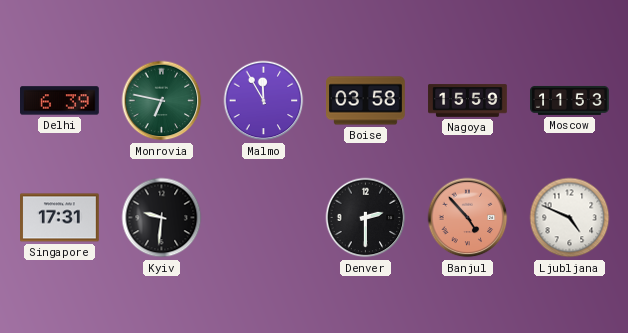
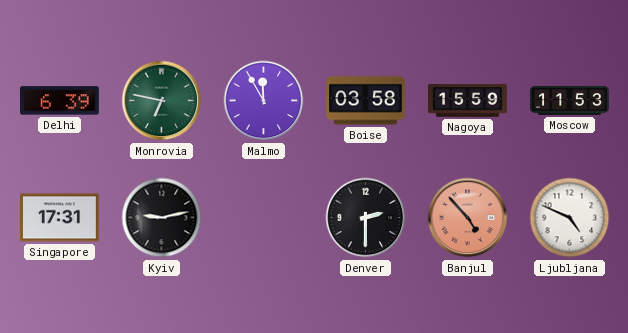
Kyiv: 9:31 -> 9:13 (162, 218)
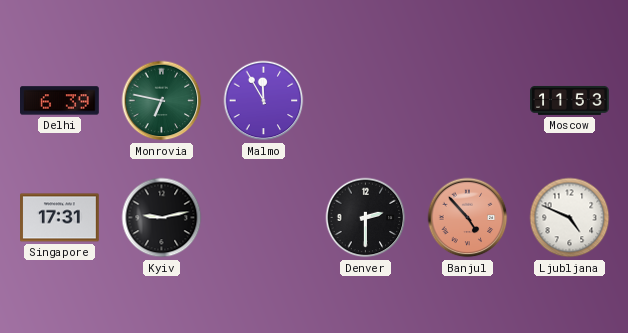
Boise: 03:58 -> none (366, 101)
Nagoya: 15:59 -> none (468, 101)
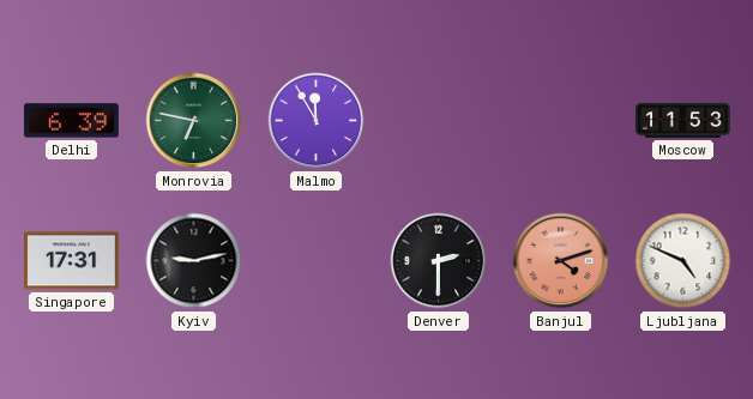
Banjul: 4:53 -> 4:12 (561, 261)
